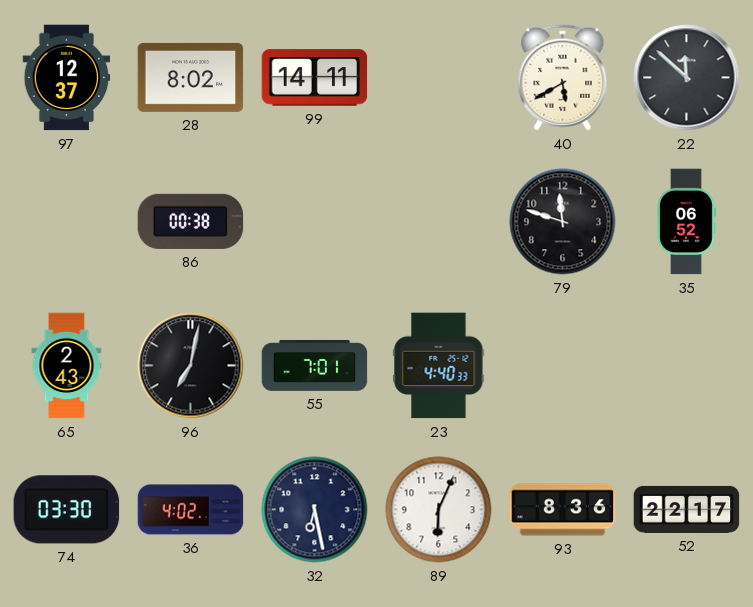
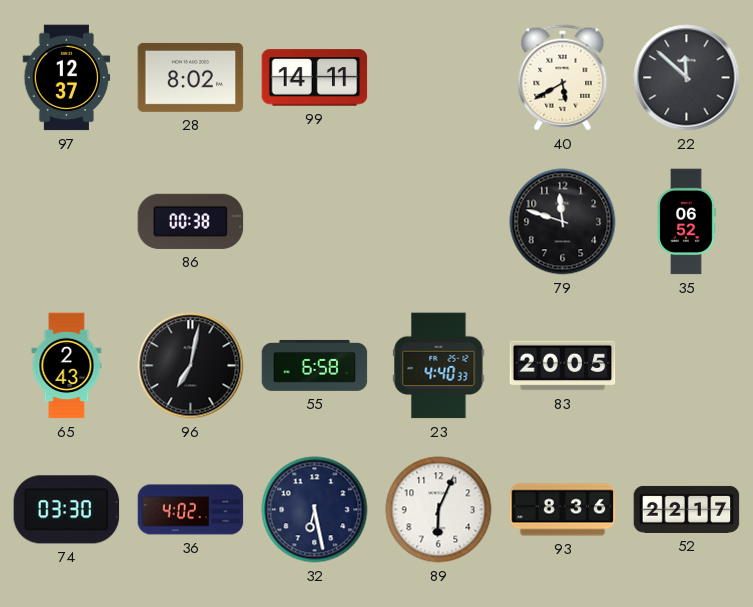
55: 7:01 -> 6:58 (315, 365)
83: none -> 20:05 (563, 366)
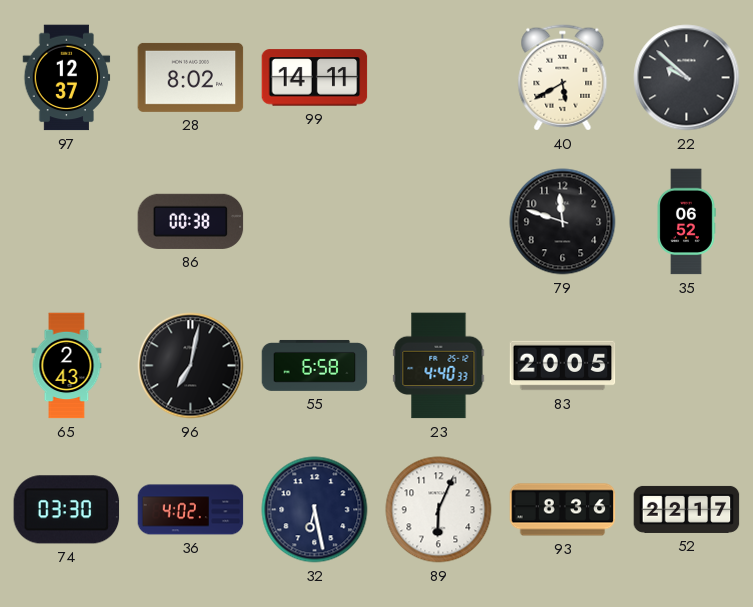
22: 11:52 -> 9:52 (687, 78)
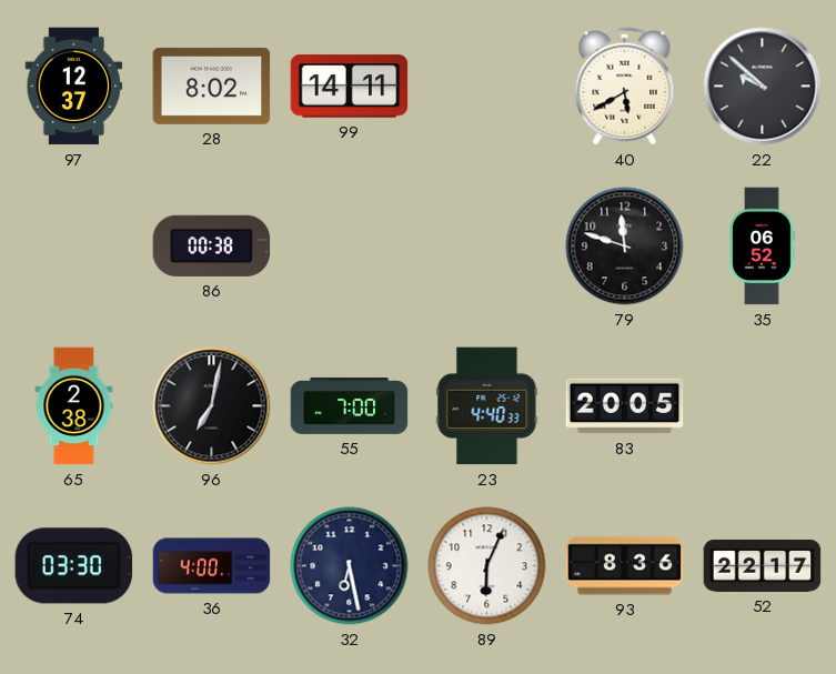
65: 2:43 -> 2:38 (74, 406)
55: 6:58 -> 7:00 (350, 405)
36: 4:02 -> 4:00 (212, 566)
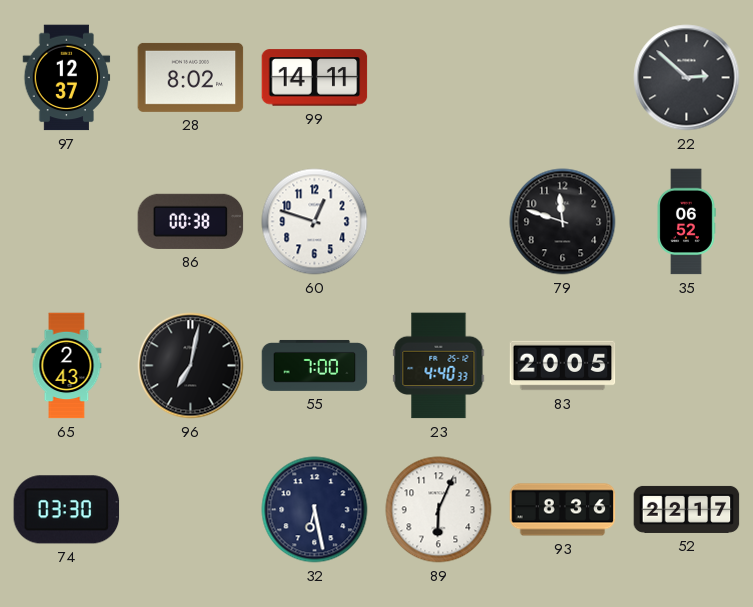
40: 5:40 -> none (625, 87)
22: 9:52 -> 2:52 (687, 78)
60: none -> 12:48 (315, 222)
65: 2:38 -> 2:43 (67, 366)
36: 4:00 -> none (212, 566)
